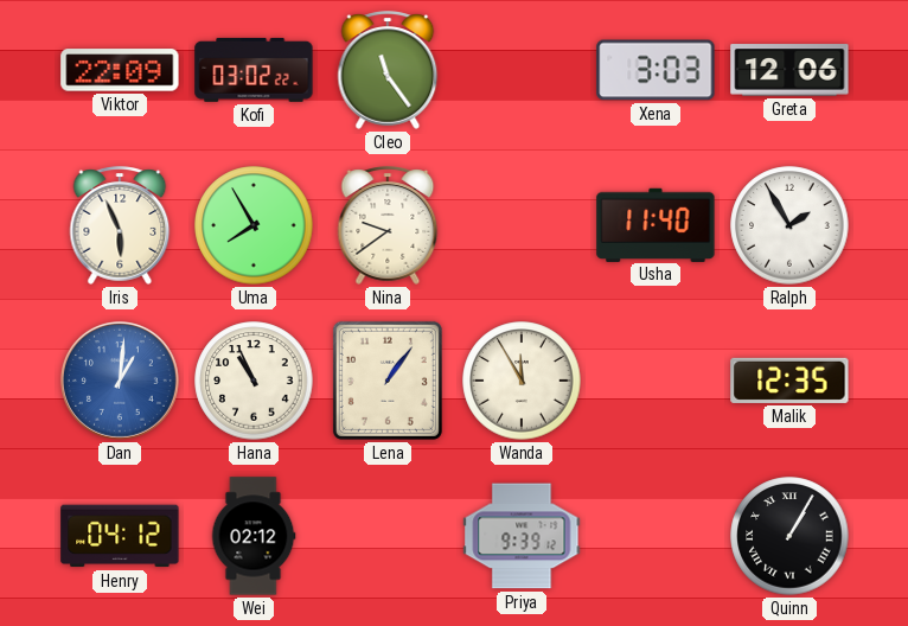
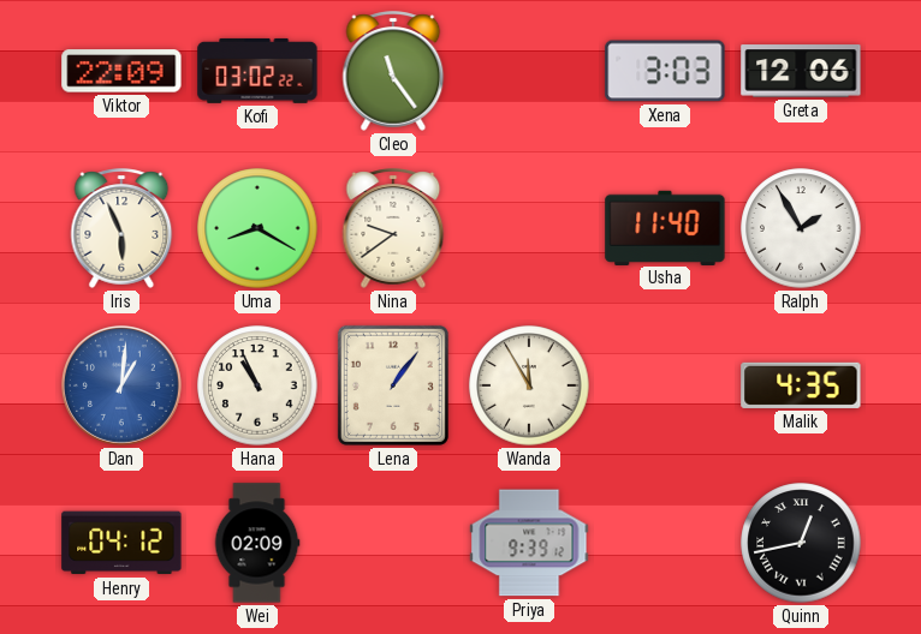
Uma: 7:55 -> 8:20 (257, 228)
Malik: 12:35 -> 4:35 (801, 385)
Wei: 02:12 -> 02:09 (257, 543)
Quinn: 1:05 -> 12:43 (801, 543)
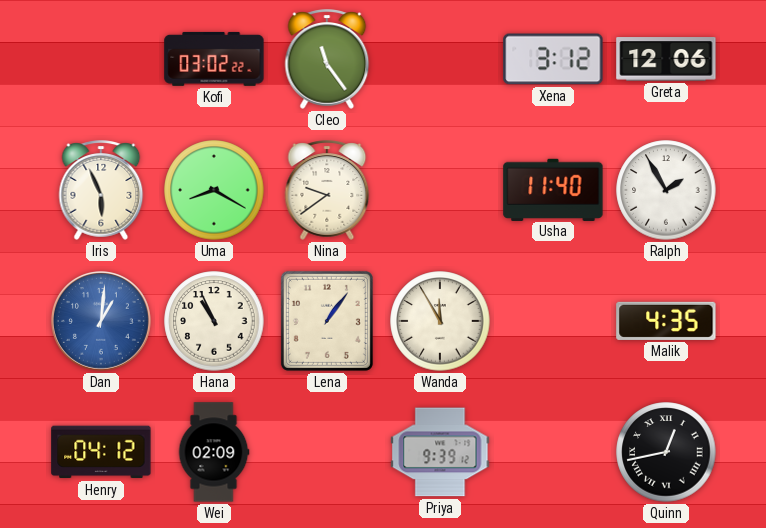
Viktor: 22:09 -> none (121, 71)
Xena: 3:03 -> 3:12 (553, 59)
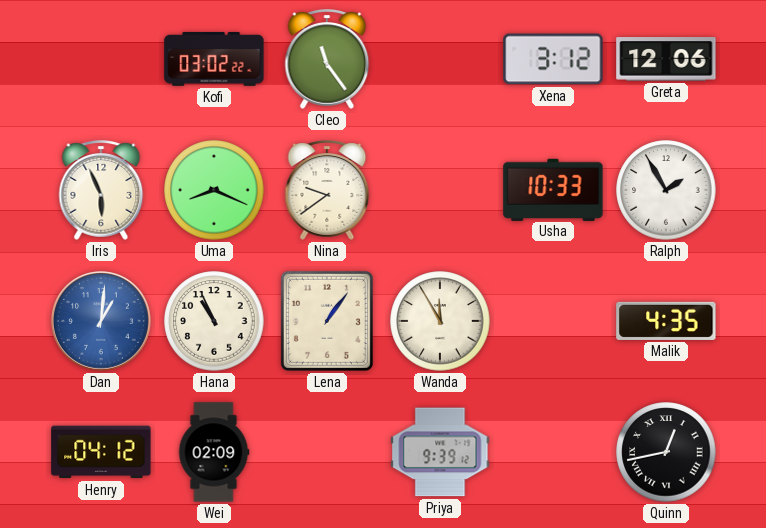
Uma: 8:20 -> 8:19 (214, 190)
Usha: 11:40 -> 10:33 (553, 189)
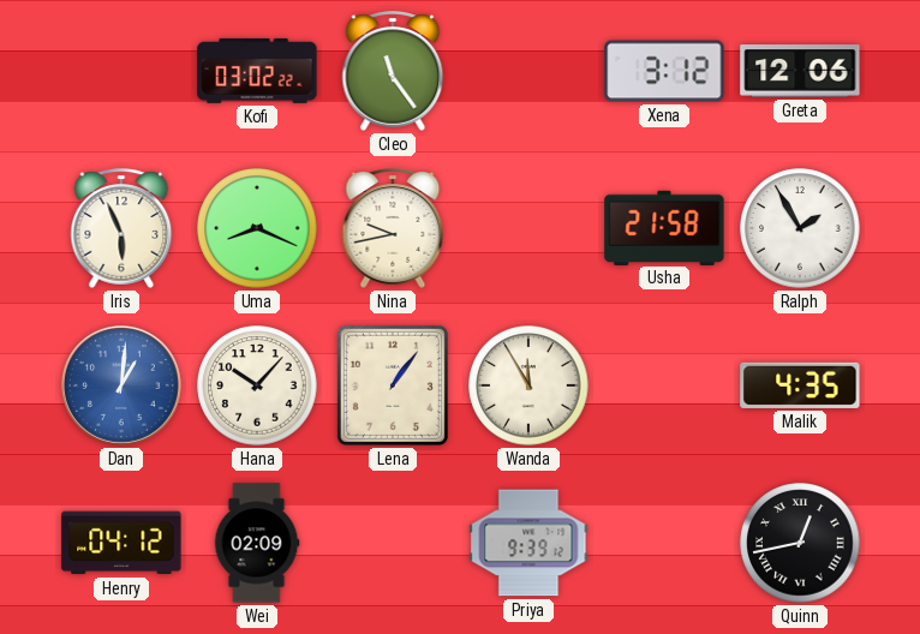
Nina: 9:39 -> 9:43 (393, 228)
Usha: 10:33 -> 21:58 (664, 227)
Hana: 10:56 -> 10:07 (257, 385)
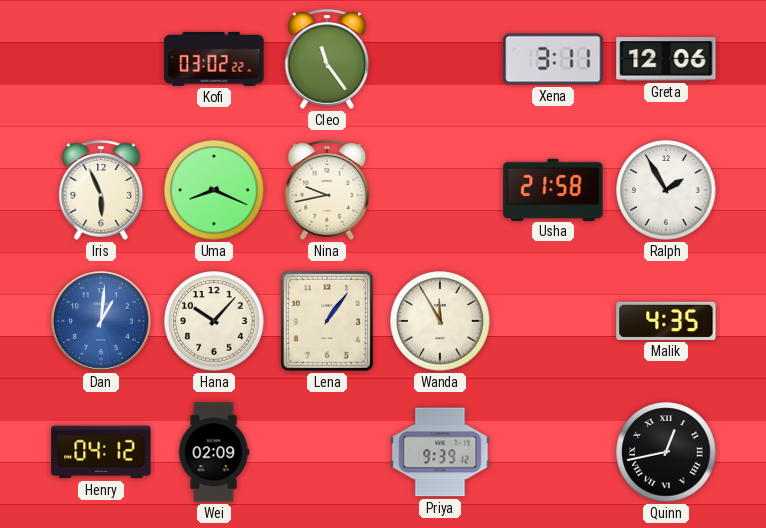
Xena: 3:12 -> 3:11 (553, 59)
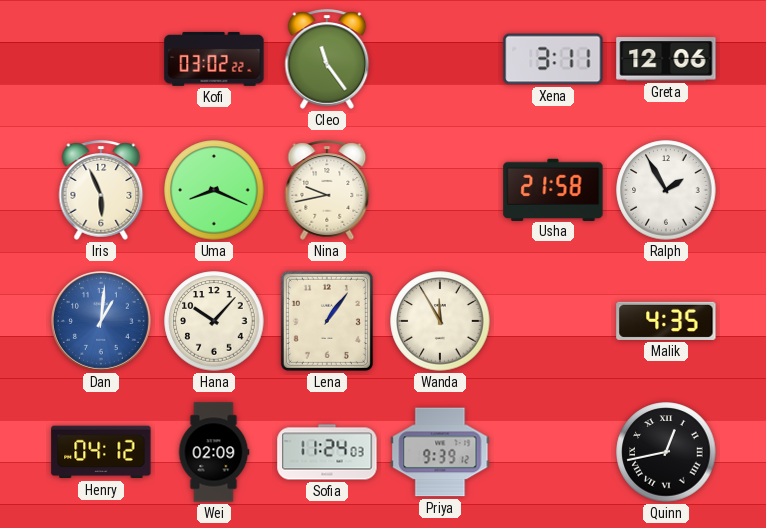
Sofia: none -> 11:24 (327, 452)
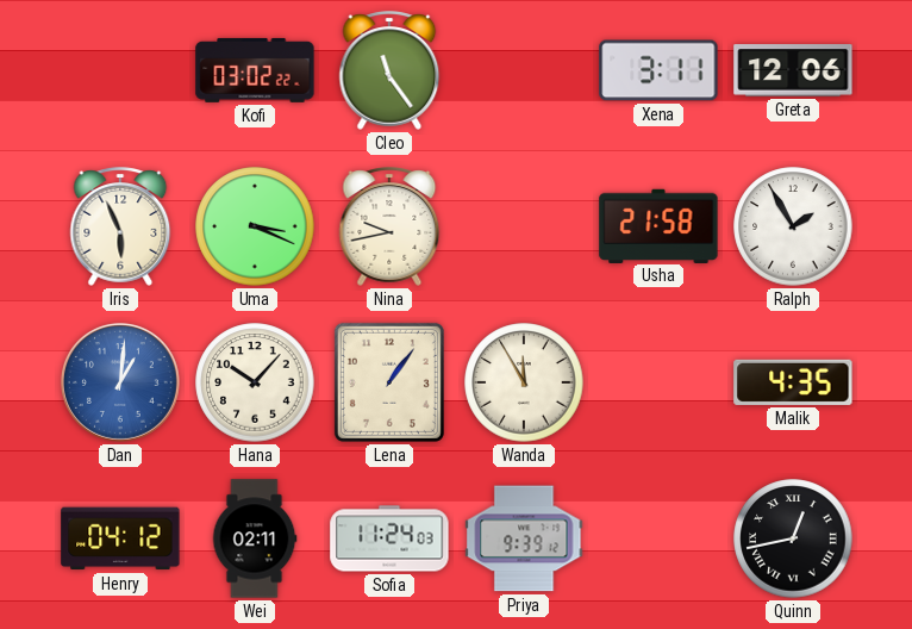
Uma: 8:19 -> 3:19 (255, 226)
Wei: 02:09 -> 02:11 (255, 538)
